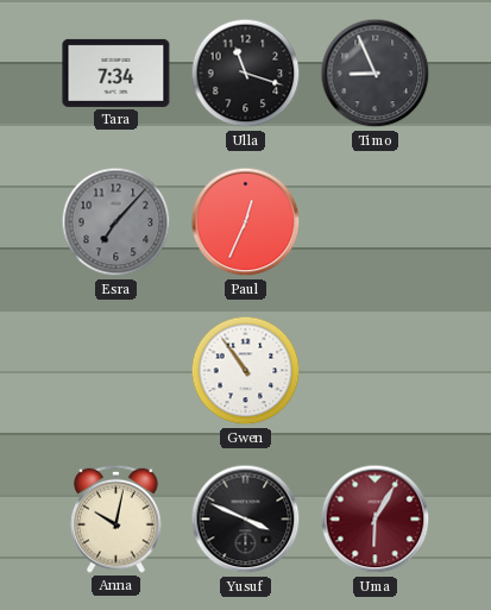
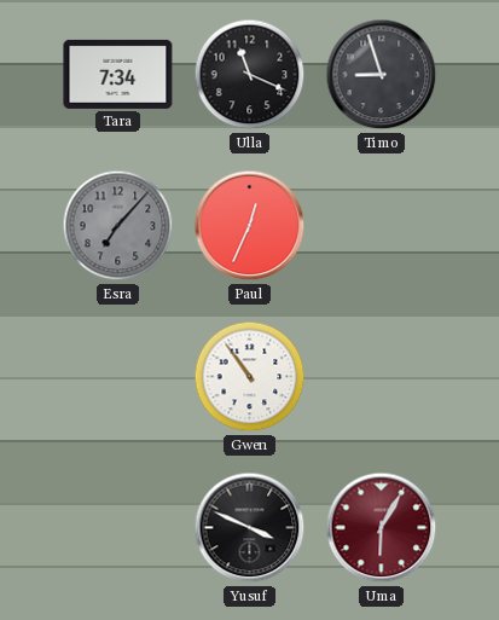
Ulla: 11:18 -> 11:19 (250, 75)
Timo: 8:56 -> 8:57 (382, 75)
Anna: 10:02 -> none (117, 518)
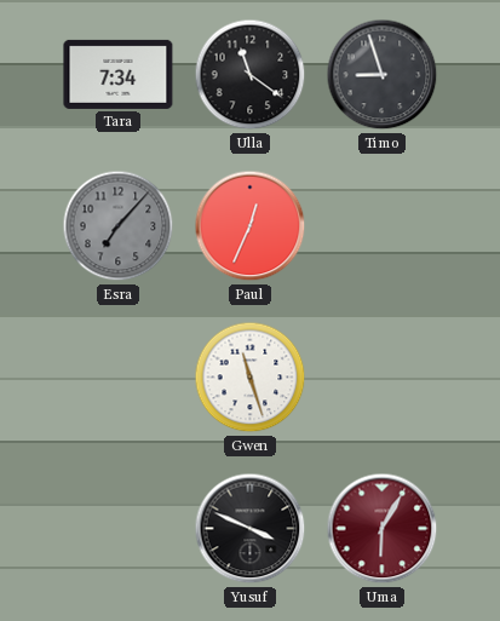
Ulla: 11:19 -> 11:21 (251, 75)
Gwen: 10:54 -> 11:27 (251, 378)
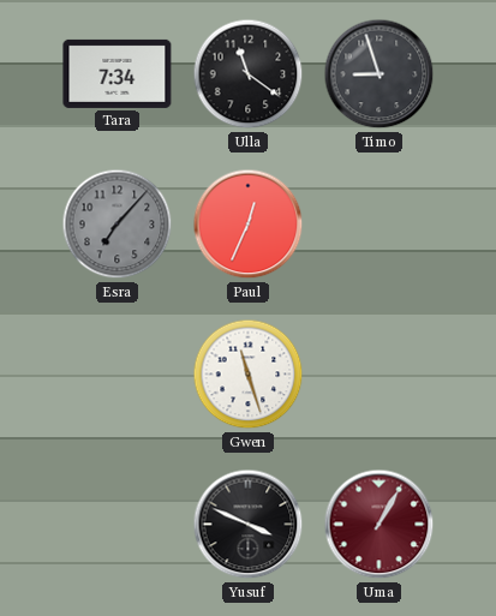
Uma: 6:05 -> 1:05 (380, 525)
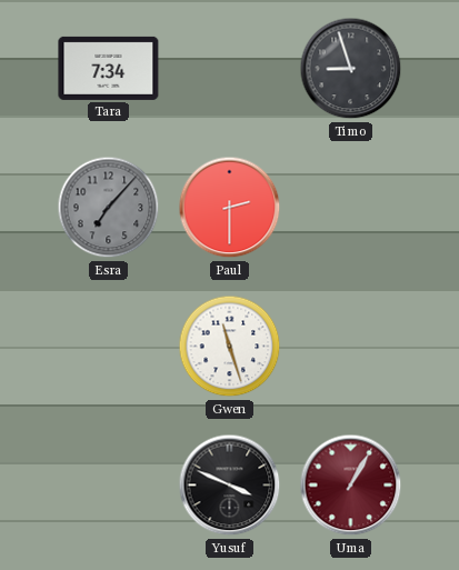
Ulla: 11:21 -> none (249, 74)
Paul: 12:34 -> 2:30 (230, 208)
